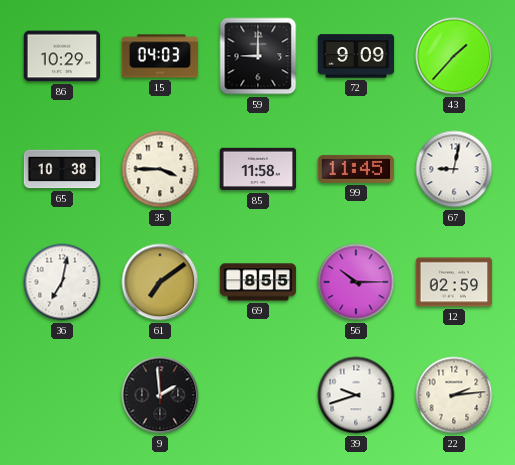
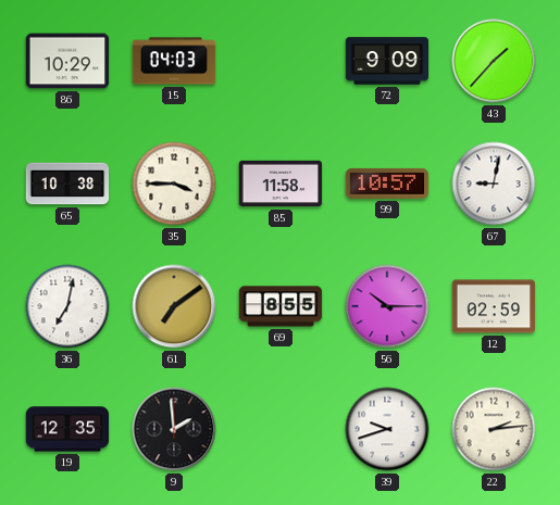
59: 9:00 -> none (258, 56)
99: 11:45 -> 10:57 (387, 184)
19: none -> 12:35 (67, 429)
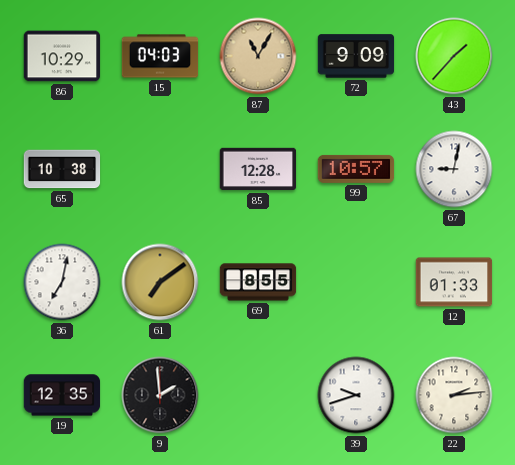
87: none -> 11:05 (258, 56)
35: 3:45 -> none (174, 184)
85: 11:58 -> 12:28 (258, 169)
56: 10:15 -> none (387, 306)
12: 02:59 -> 01:33 (454, 282)
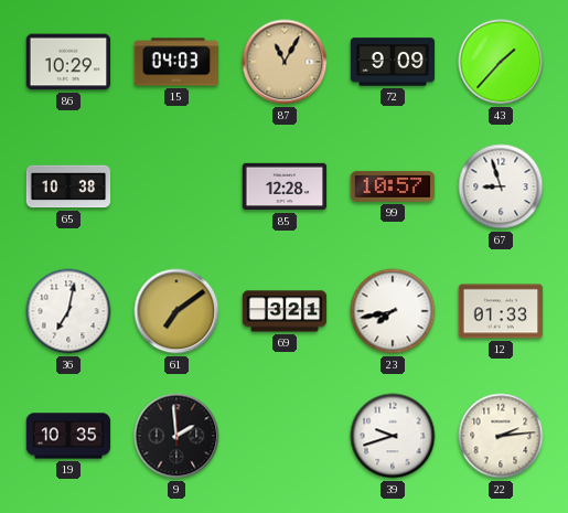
67: 9:02 -> 8:57 (501, 186)
69: 8:55 -> 3:21 (285, 311)
23: none -> 7:43 (393, 311)
19: 12:35 -> 10:35 (68, 436)
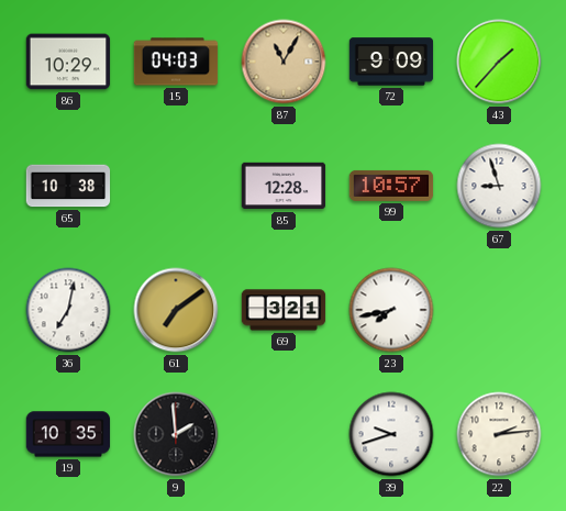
12: 01:33 -> none (501, 311)
